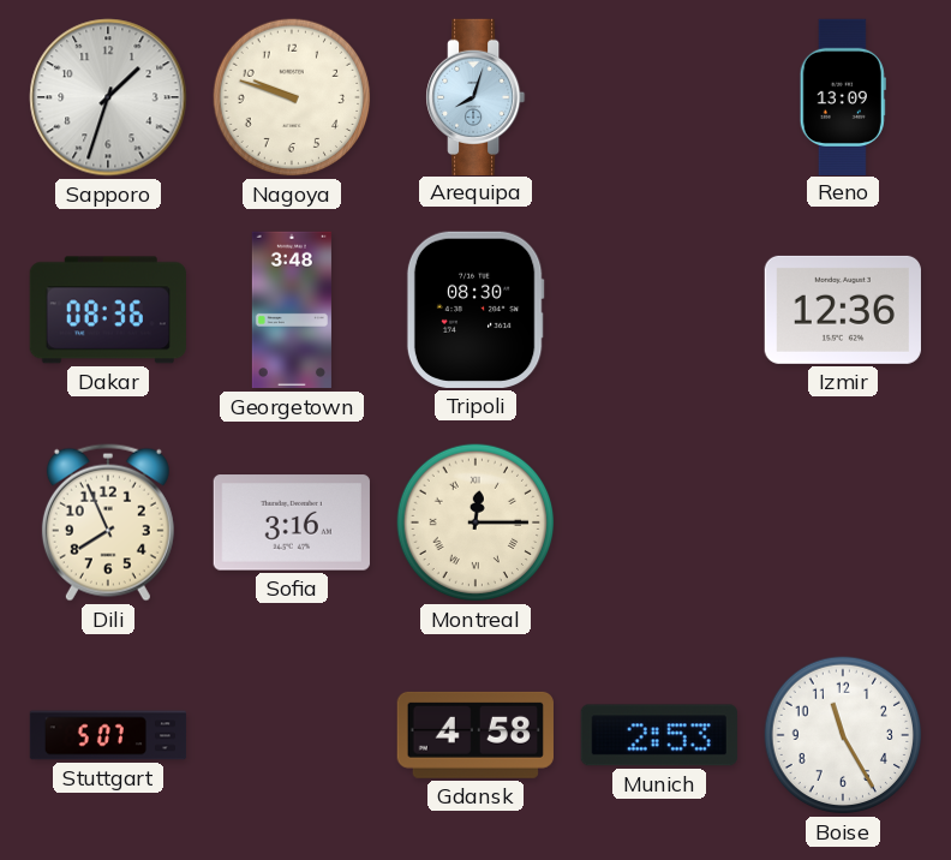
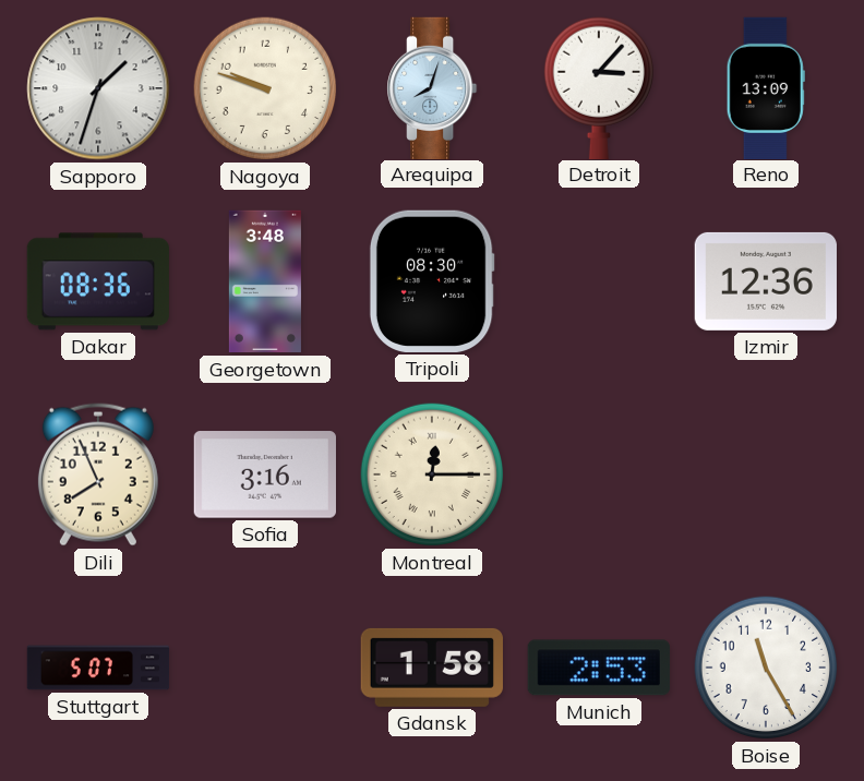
Detroit: none -> 3:07 (598, 87)
Gdansk: 4:58 -> 1:58 (432, 668)
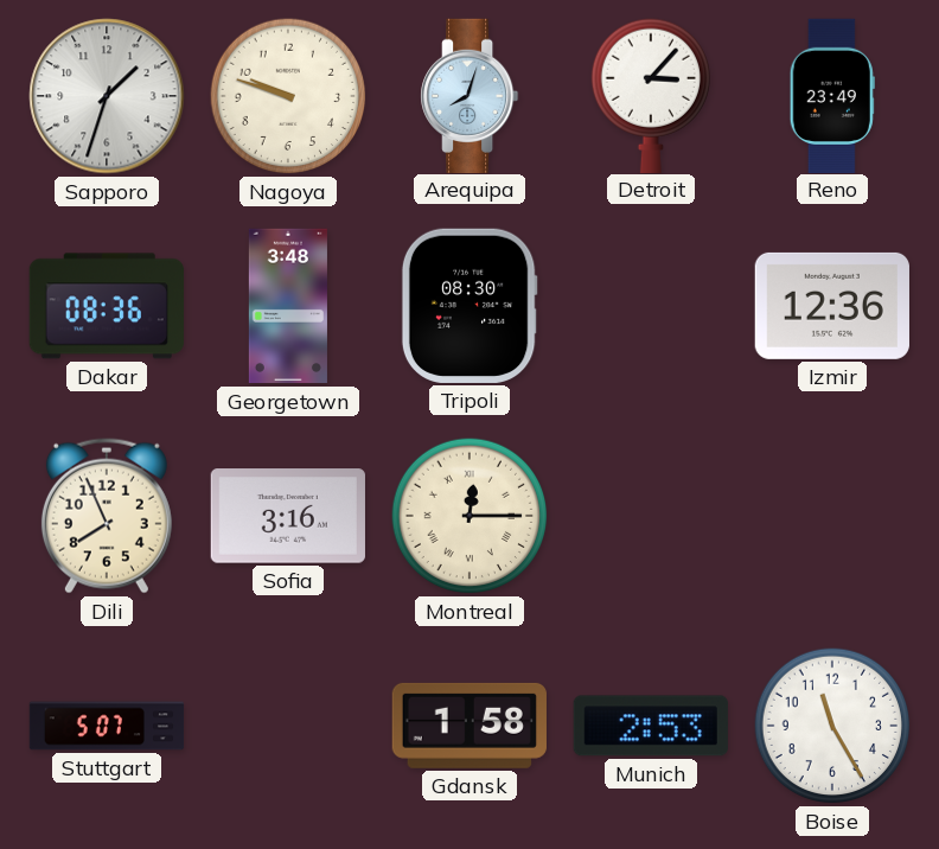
Reno: 13:09 -> 23:49 (832, 95)
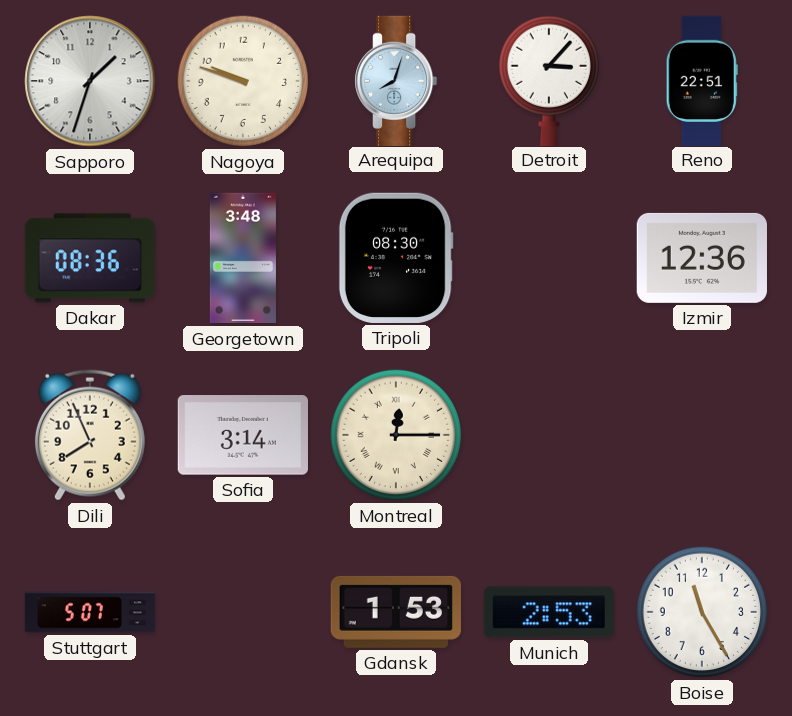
Reno: 23:49 -> 22:51 (702, 80)
Sofia: 3:16 -> 3:14 (243, 435)
Gdansk: 1:58 -> 1:53 (396, 612)
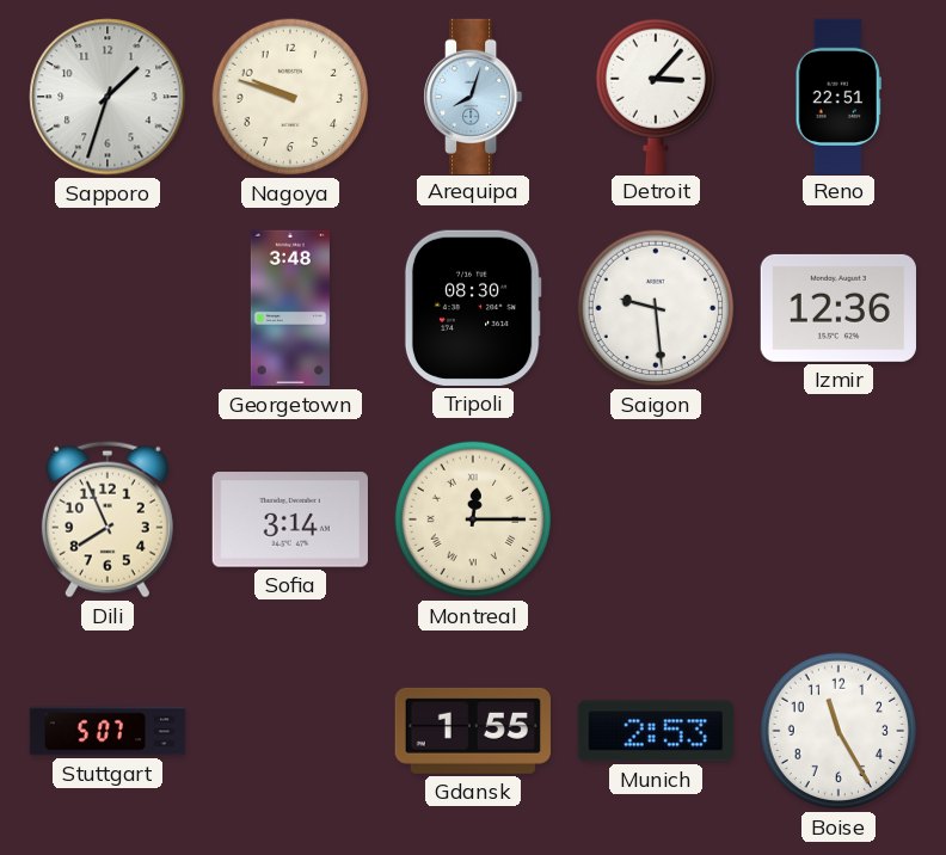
Dakar: 08:36 -> none (90, 258)
Saigon: none -> 9:29 (656, 308)
Gdansk: 1:53 -> 1:55 (473, 731)
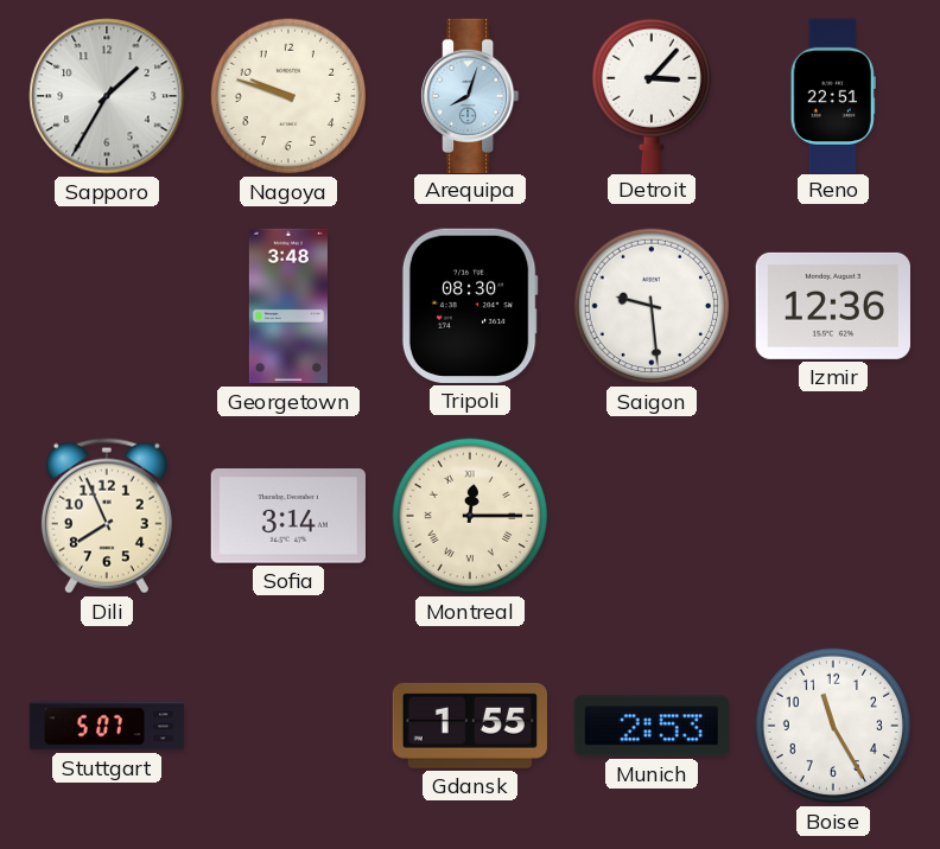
Sapporo: 1:33 -> 1:35 (107, 96)
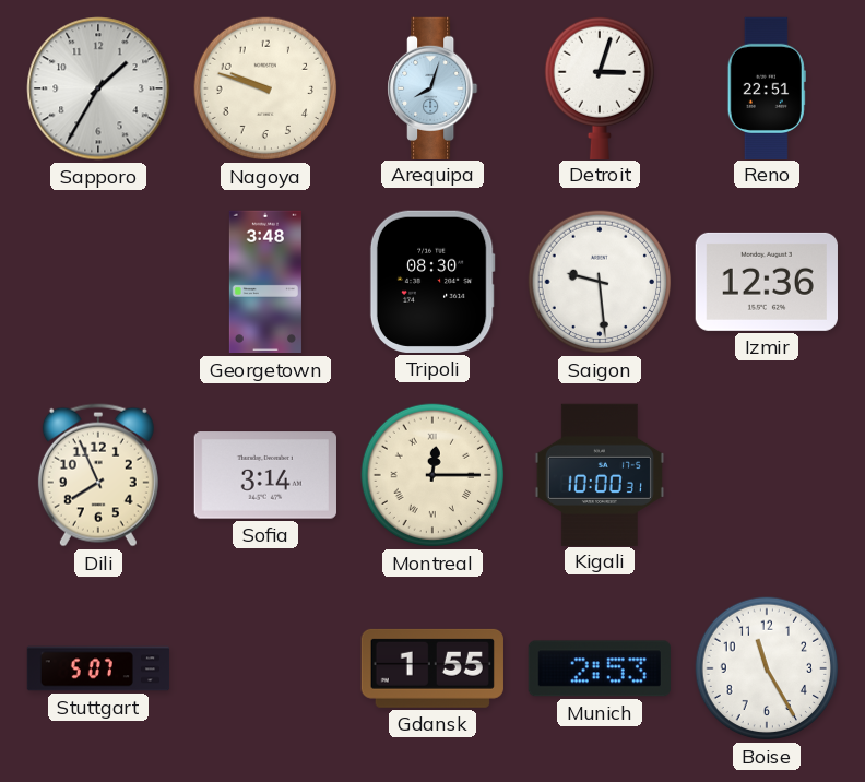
Detroit: 3:07 -> 3:03 (599, 87)
Kigali: none -> 10:00 (600, 474)
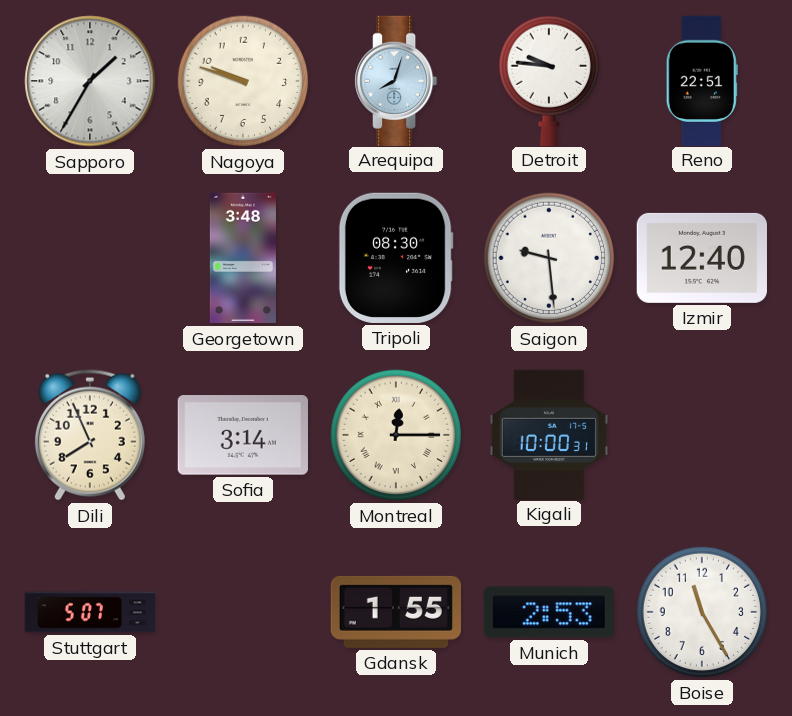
Detroit: 3:03 -> 9:46 (548, 80)
Izmir: 12:36 -> 12:40 (702, 258)
